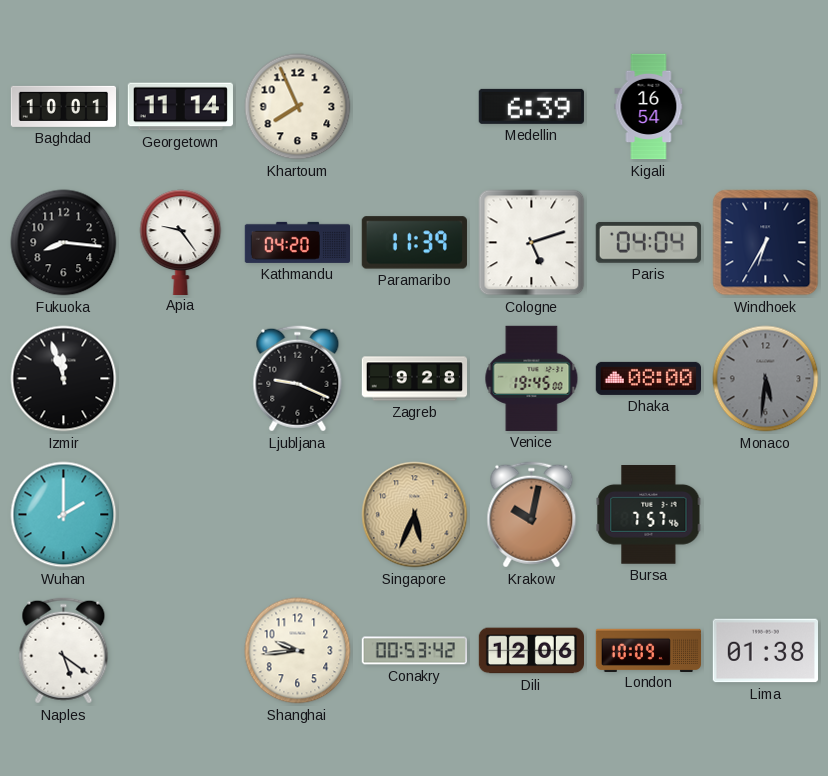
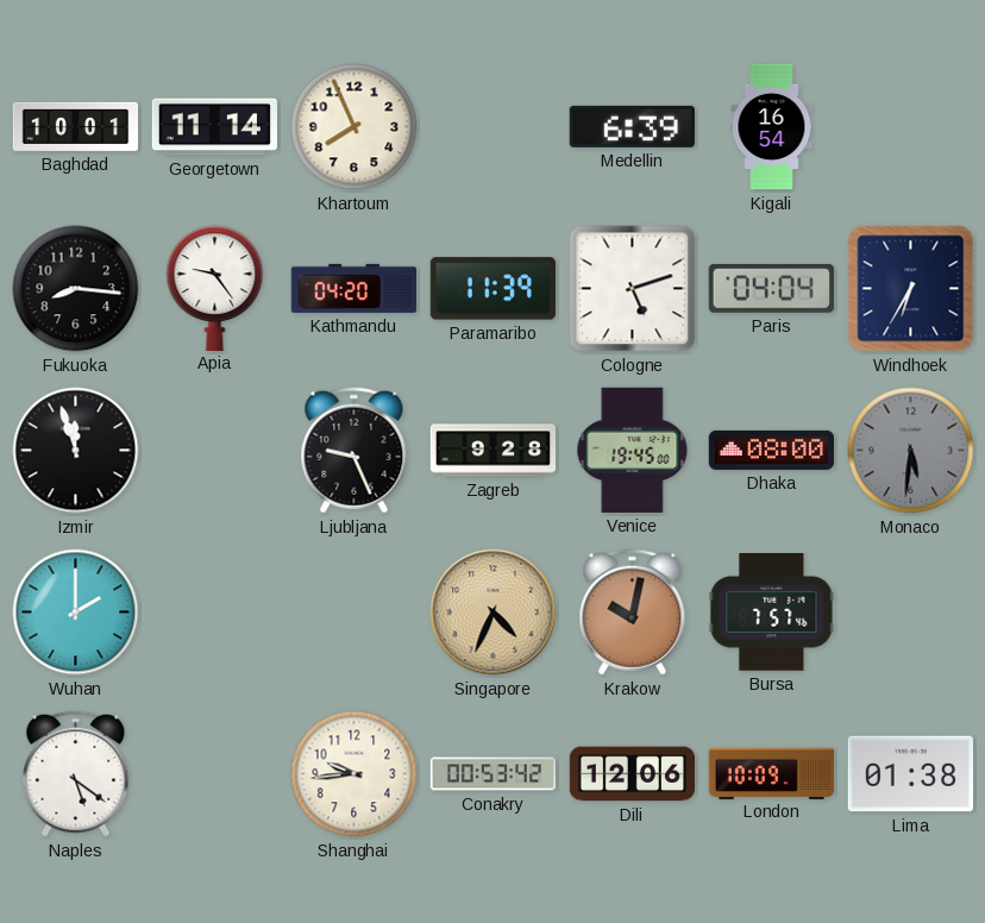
Ljubljana: 9:19 -> 9:26 (355, 451)
Singapore: 5:34 -> 4:34 (494, 613)
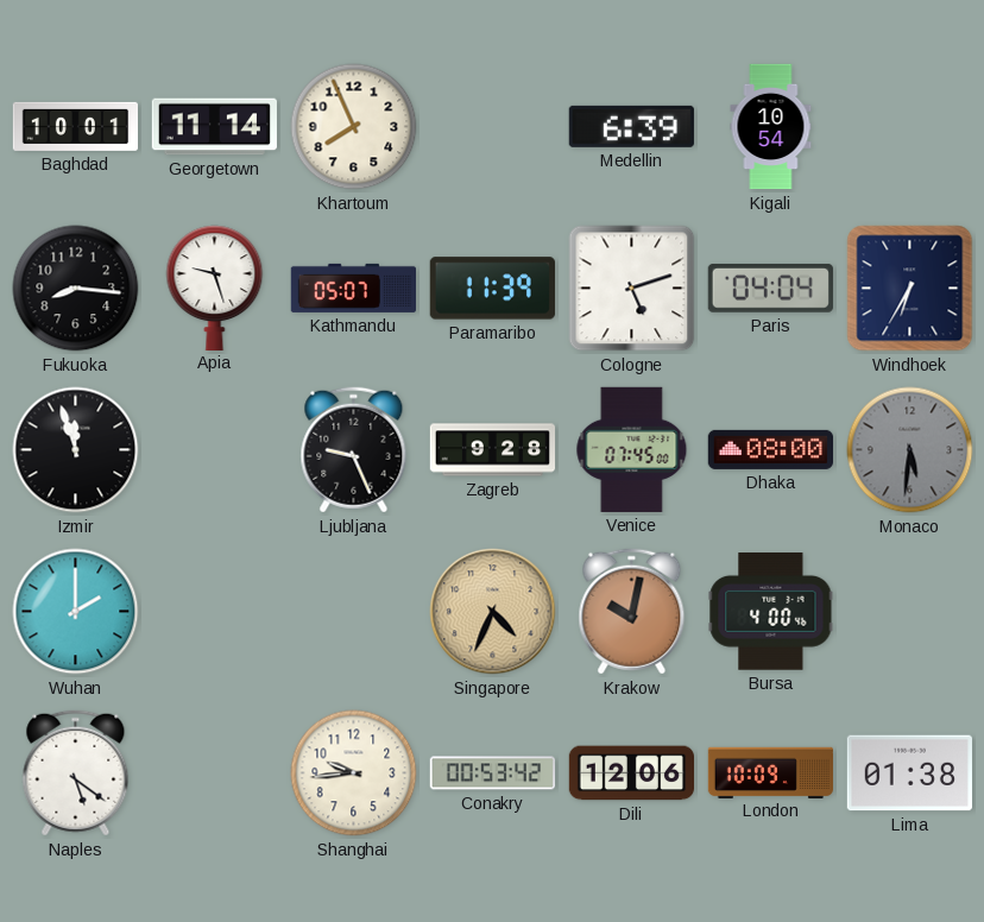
Kigali: 16:54 -> 10:54 (771, 127)
Apia: 9:24 -> 9:27 (215, 288)
Kathmandu: 04:20 -> 05:07 (353, 288)
Venice: 19:45 -> 07:45 (632, 449)
Bursa: 7:57 -> 4:00 (771, 612)
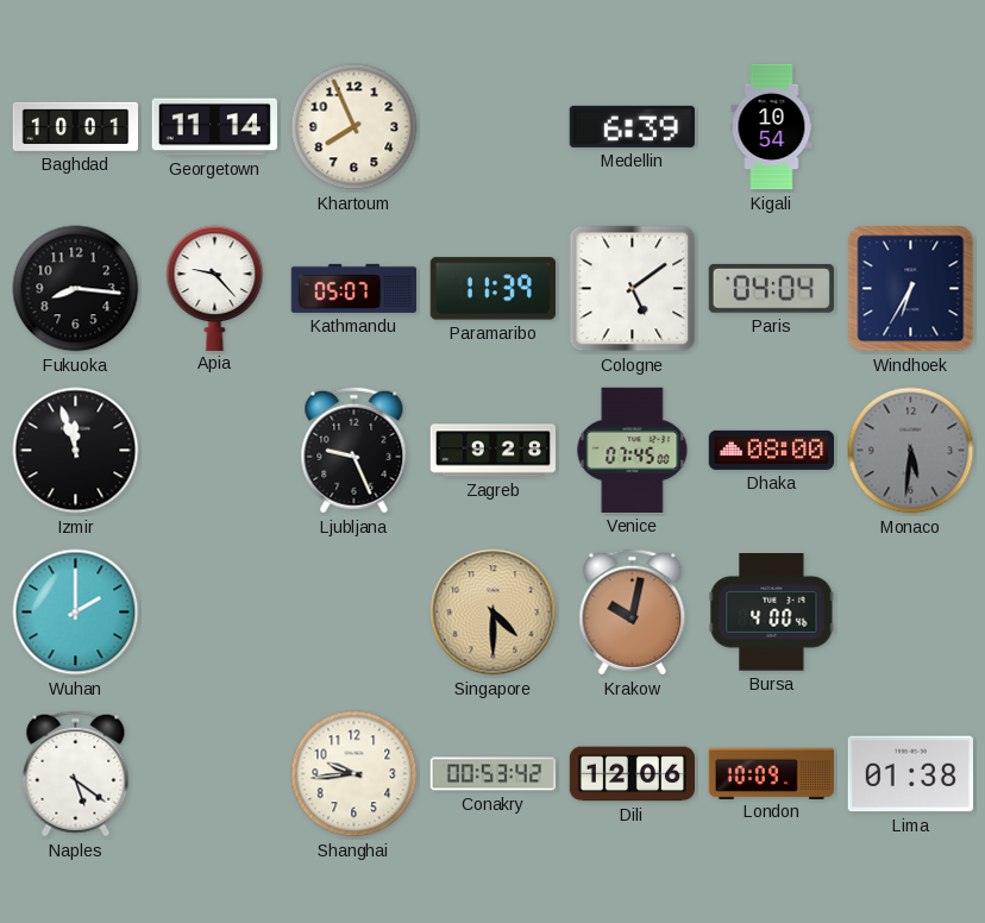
Apia: 9:27 -> 9:23 (215, 288)
Cologne: 5:12 -> 5:09 (633, 289)
Singapore: 4:34 -> 4:30 (494, 613)
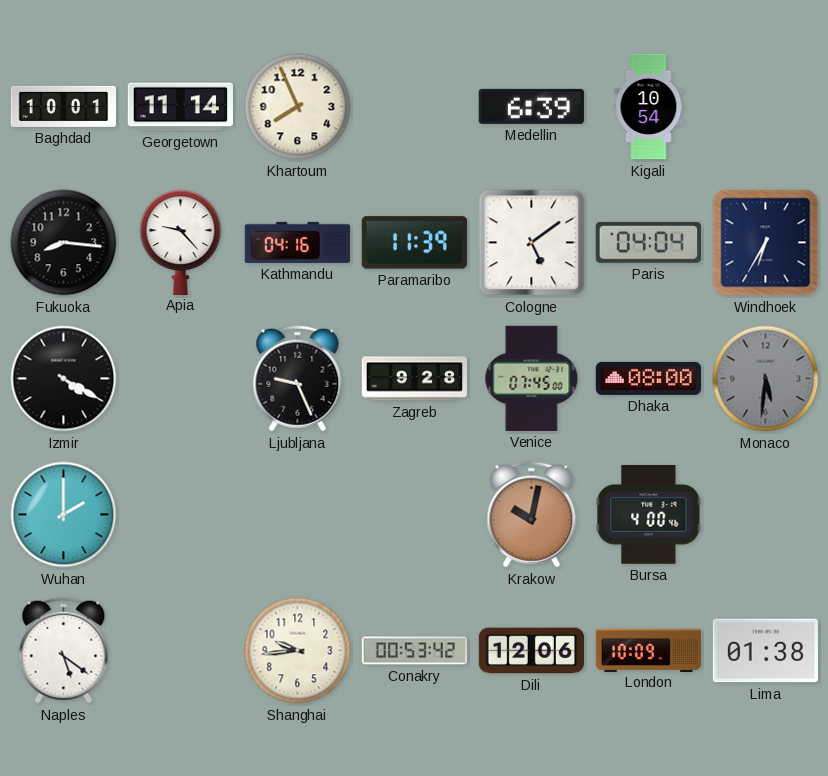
Kathmandu: 05:07 -> 04:16 (297, 242)
Izmir: 11:57 -> 4:20 (64, 379)
Singapore: 4:30 -> none (494, 613)
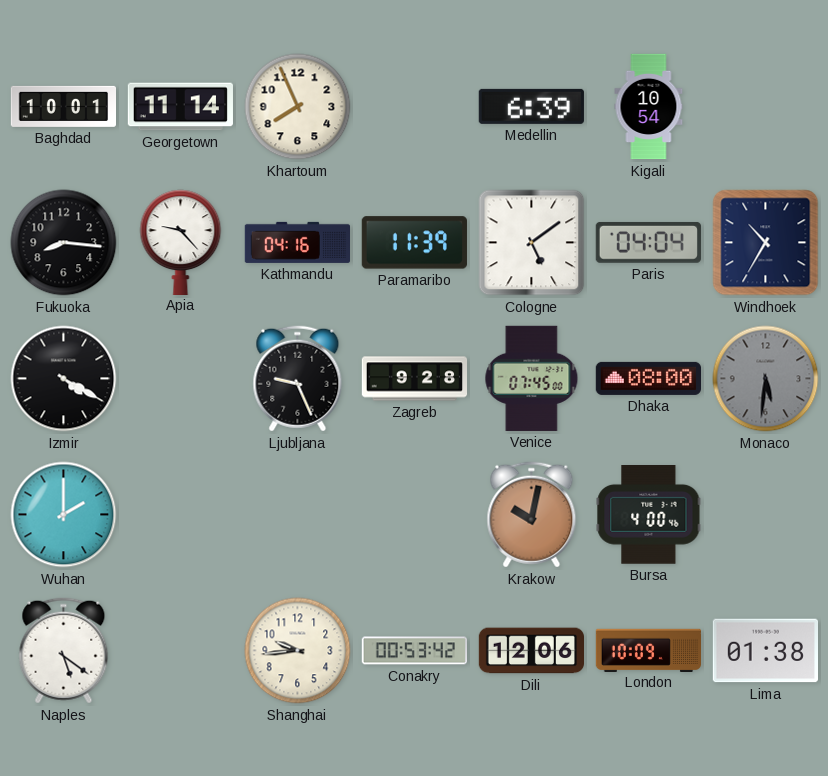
Windhoek: 6:35 -> 10:35 (766, 243)
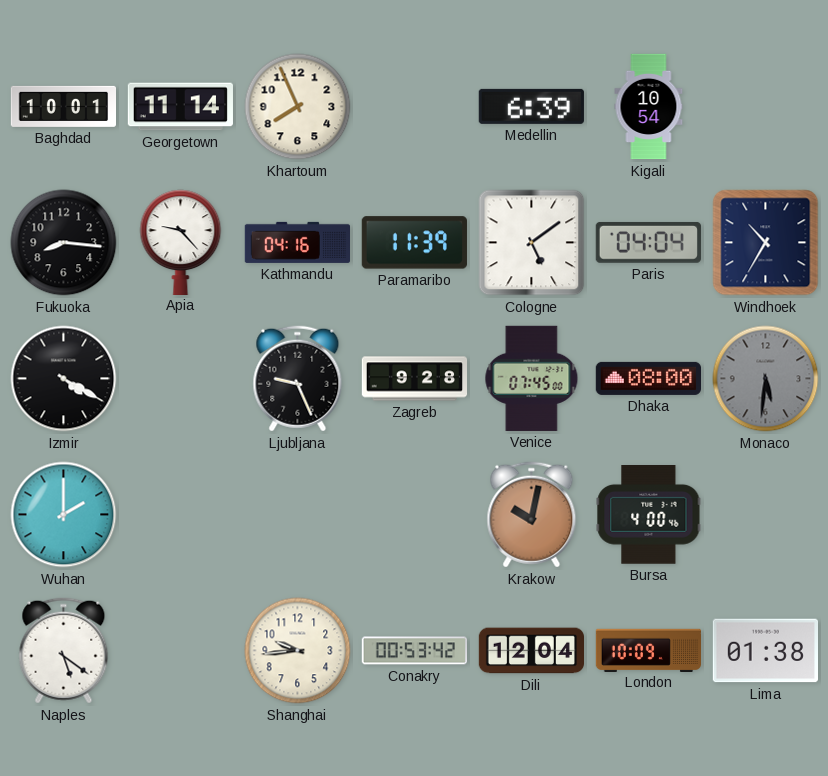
Dili: 12:06 -> 12:04 (531, 651)
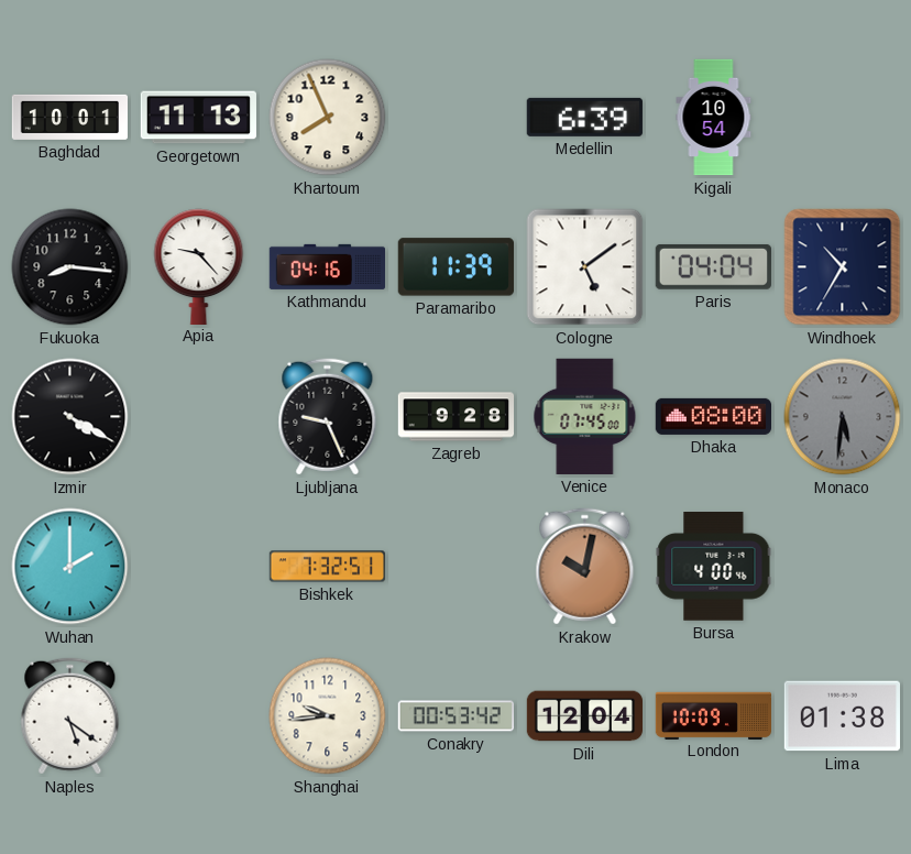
Georgetown: 11:14 -> 11:13 (198, 118)
Bishkek: none -> 7:32 (328, 567)
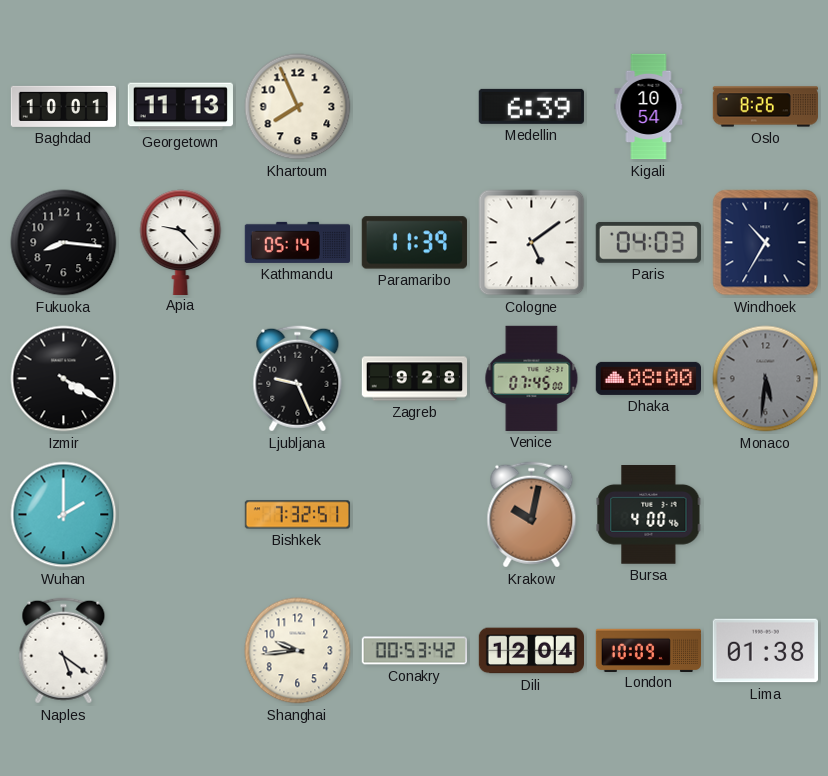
Oslo: none -> 8:26 (765, 107)
Kathmandu: 04:16 -> 05:14 (297, 242)
Paris: 04:04 -> 04:03 (648, 242)
